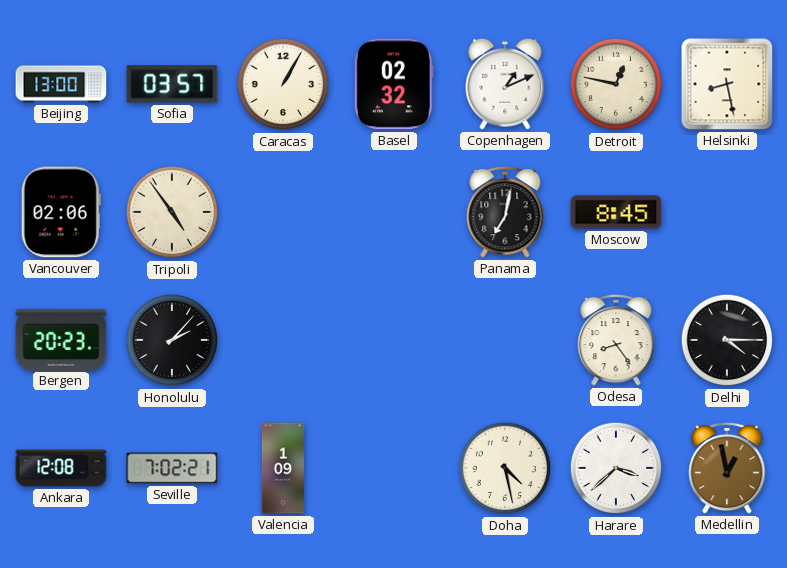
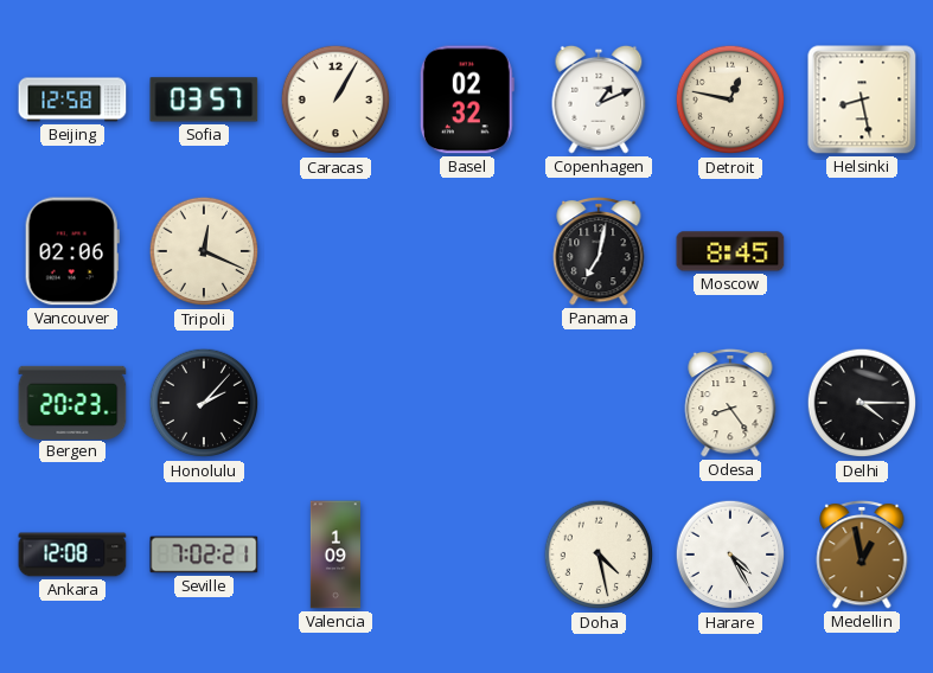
Beijing: 13:00 -> 12:58 (72, 100)
Tripoli: 4:54 -> 12:19 (204, 251)
Harare: 3:38 -> 4:25 (730, 555)
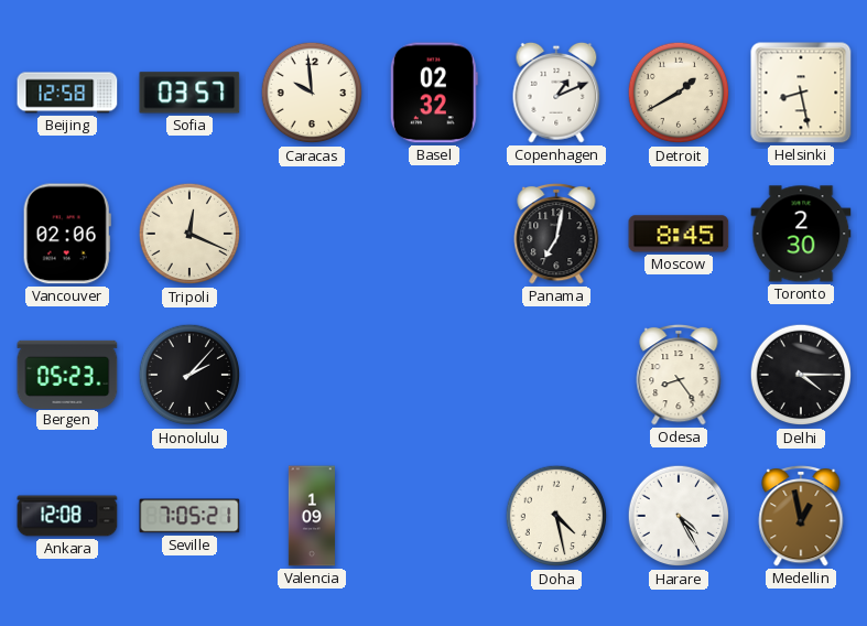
Caracas: 1:05 -> 9:59 (312, 93)
Detroit: 12:47 -> 1:40 (679, 93)
Toronto: none -> 2:30 (801, 234)
Bergen: 20:23 -> 05:23 (67, 374)
Seville: 7:02 -> 7:05 (189, 516)
